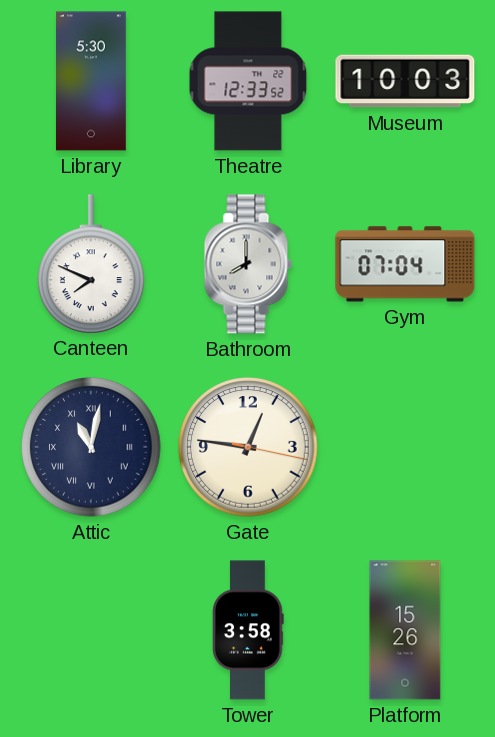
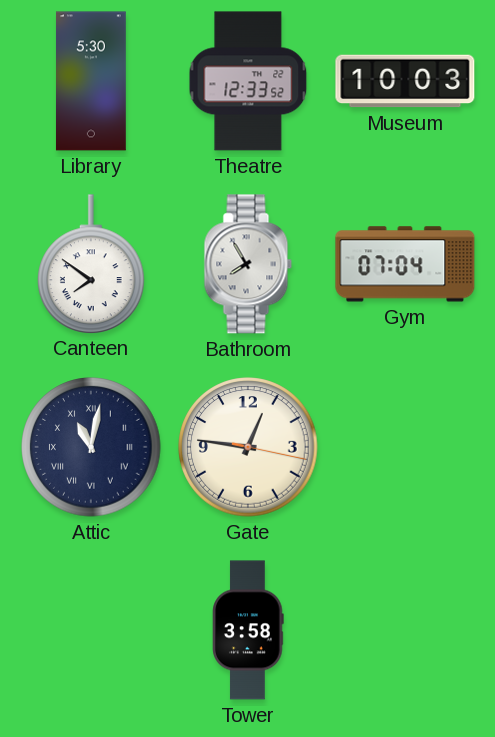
Canteen: 7:49 -> 7:51 (92, 264)
Bathroom: 8:00 -> 7:55 (248, 264)
Platform: 15:26 -> none (405, 630)
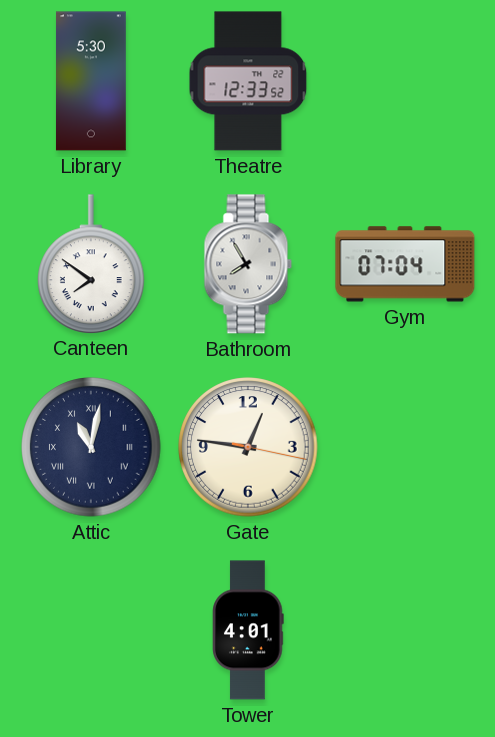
Museum: 10:03 -> none (405, 81)
Tower: 3:58 -> 4:01 (248, 630)
